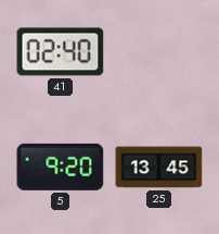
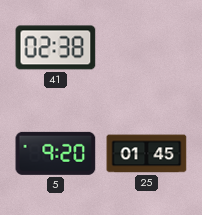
41: 02:40 -> 02:38 (56, 48)
25: 13:45 -> 01:45 (147, 154)
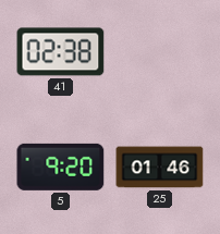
25: 01:45 -> 01:46 (160, 168)
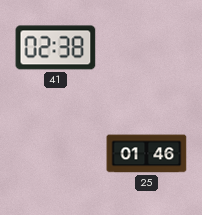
5: 9:20 -> none (61, 167)
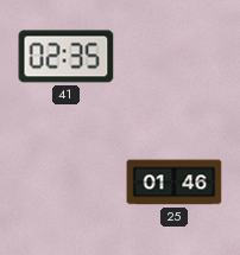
41: 02:38 -> 02:35 (67, 57)
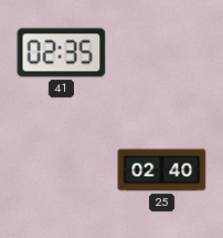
25: 01:46 -> 02:40 (162, 170)
